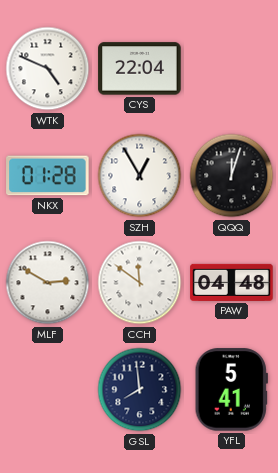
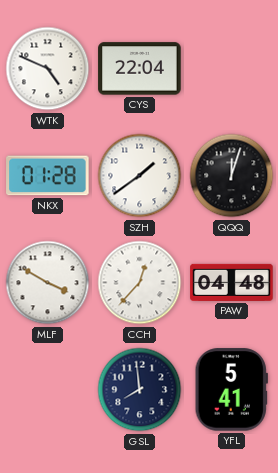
SZH: 12:55 -> 1:39 (140, 176)
MLF: 2:50 -> 3:50 (48, 283)
CCH: 11:51 -> 12:37 (140, 283)
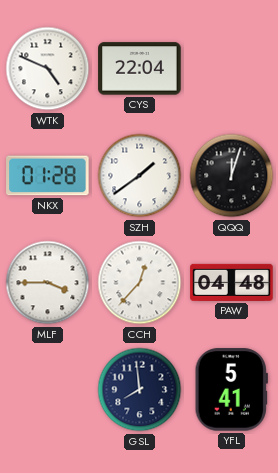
MLF: 3:50 -> 3:45 (48, 283)
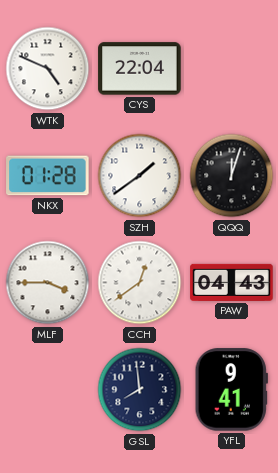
CCH: 12:37 -> 12:39 (140, 283)
PAW: 04:48 -> 04:43 (232, 282)
YFL: 5:41 -> 9:41 (231, 390)
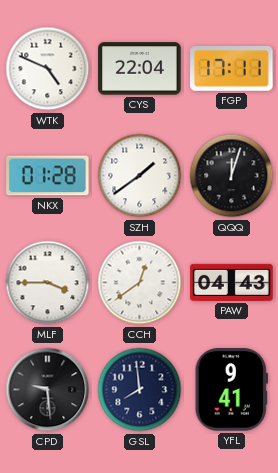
FGP: none -> 17:11 (232, 69)
CPD: none -> 9:29 (48, 390)
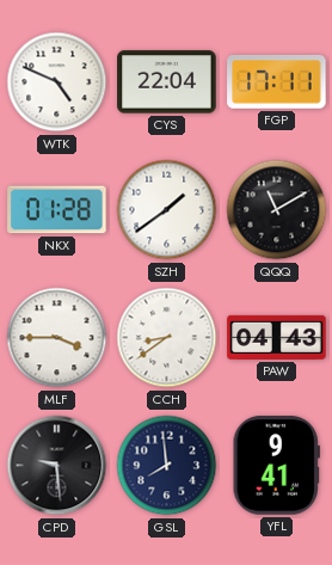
QQQ: 12:03 -> 11:10 (277, 210)
CCH: 12:39 -> 8:39 (167, 338)
